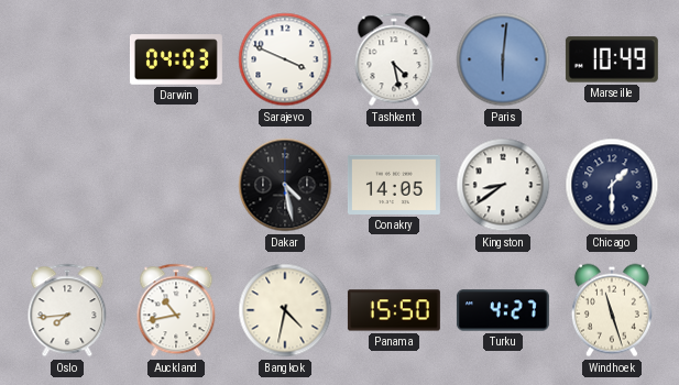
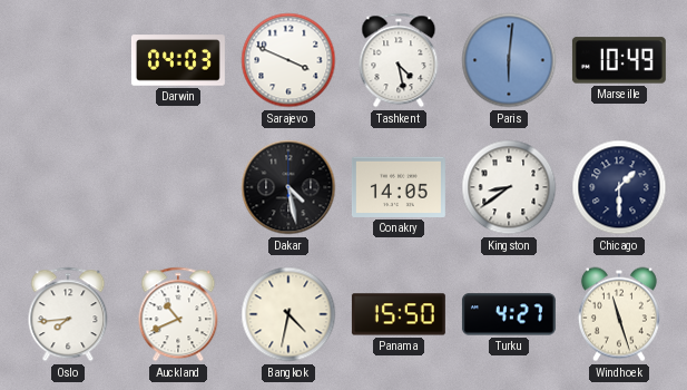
Auckland: 10:43 -> 10:41 (178, 314)
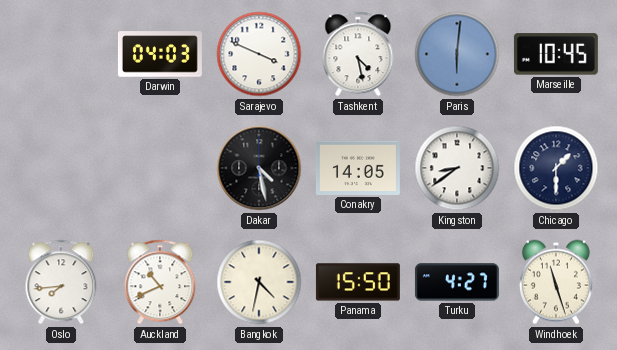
Marseille: 10:49 -> 10:45 (556, 54)
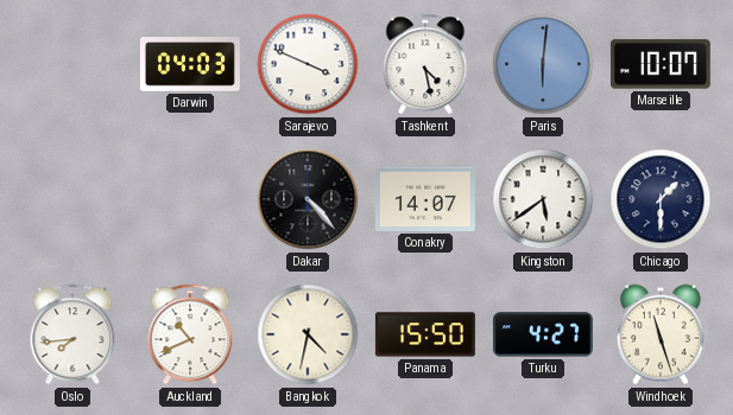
Marseille: 10:45 -> 10:07 (661, 64)
Dakar: 4:28 -> 4:23 (308, 199)
Conakry: 14:05 -> 14:07 (425, 199)
Kingston: 8:39 -> 5:39 (543, 199)
